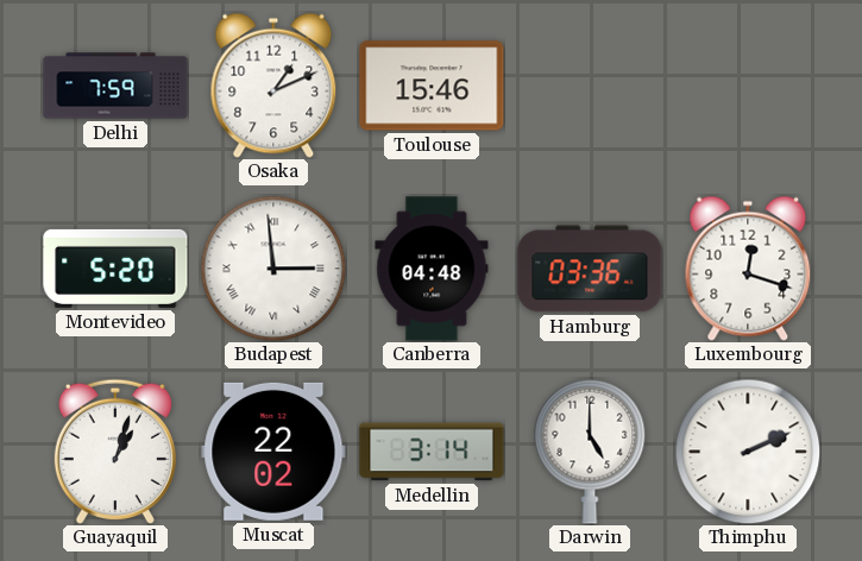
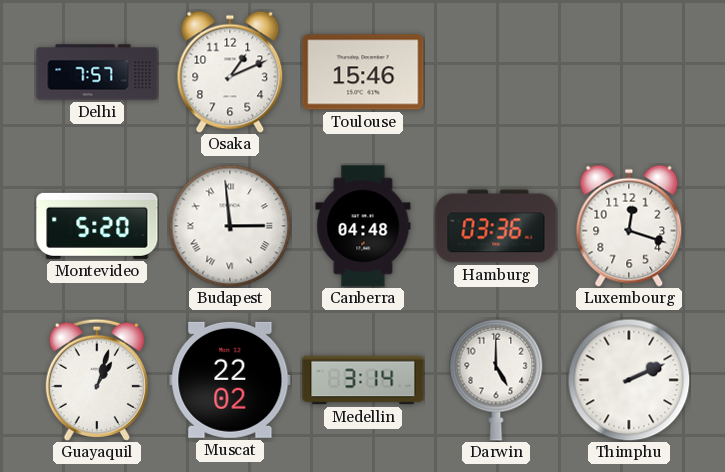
Delhi: 7:59 -> 7:57 (97, 72)
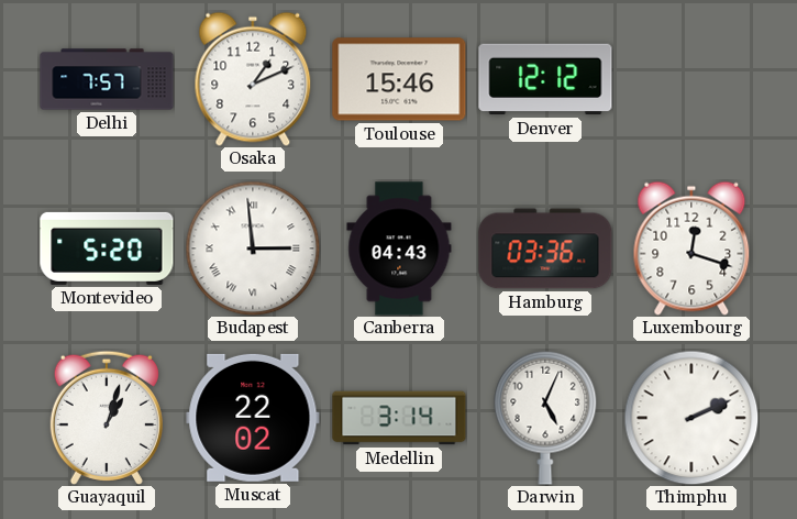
Denver: none -> 12:12 (545, 79)
Canberra: 04:48 -> 04:43 (399, 249)
Darwin: 5:00 -> 5:04 (545, 418)
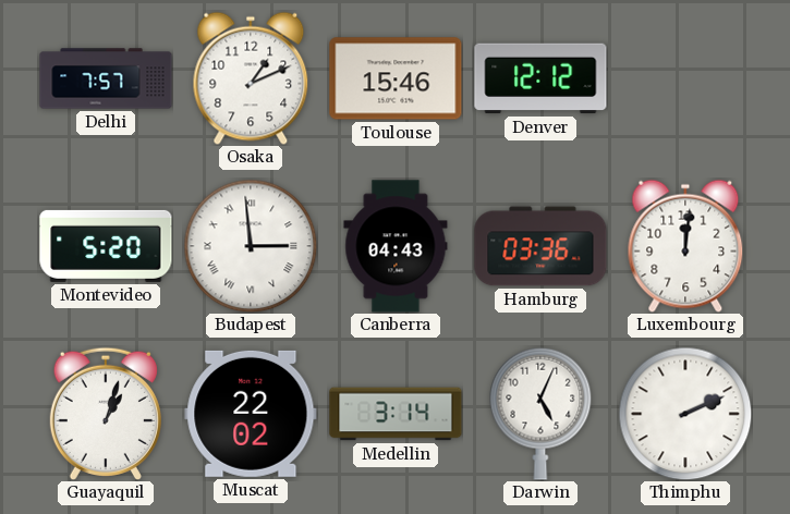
Luxembourg: 12:18 -> 12:01 (685, 246)
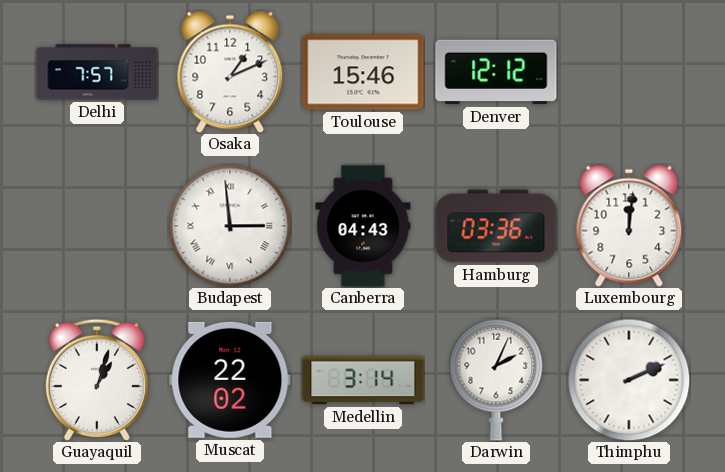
Montevideo: 5:20 -> none (106, 246)
Darwin: 5:04 -> 2:04 (496, 380)
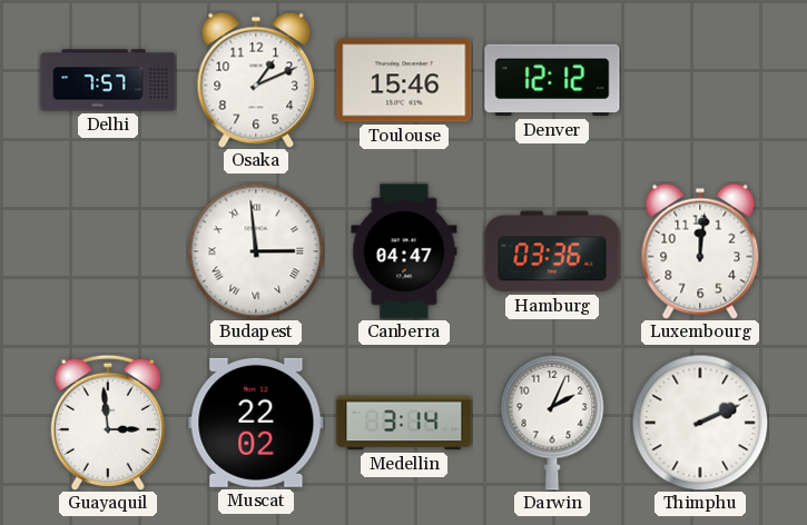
Canberra: 04:43 -> 04:47 (404, 251)
Guayaquil: 1:03 -> 2:59 (108, 423)
